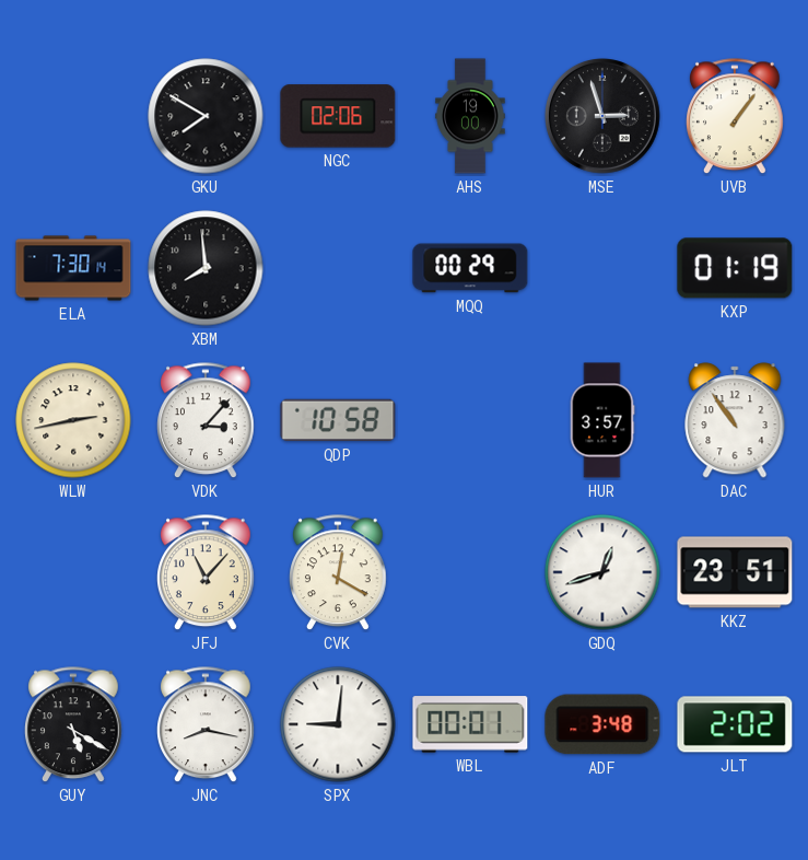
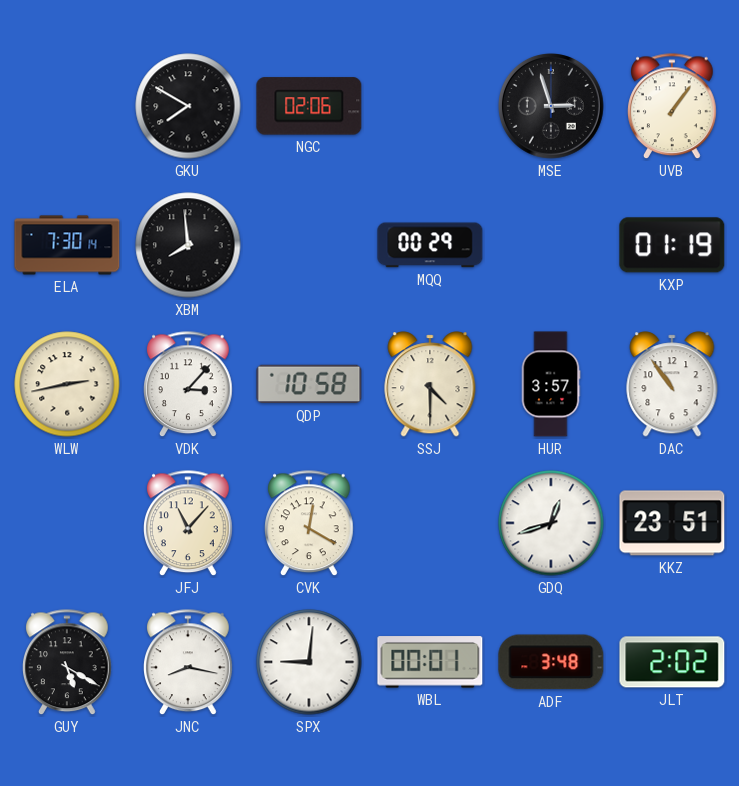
AHS: 19:00 -> none (470, 116)
SSJ: none -> 4:30 (430, 384)
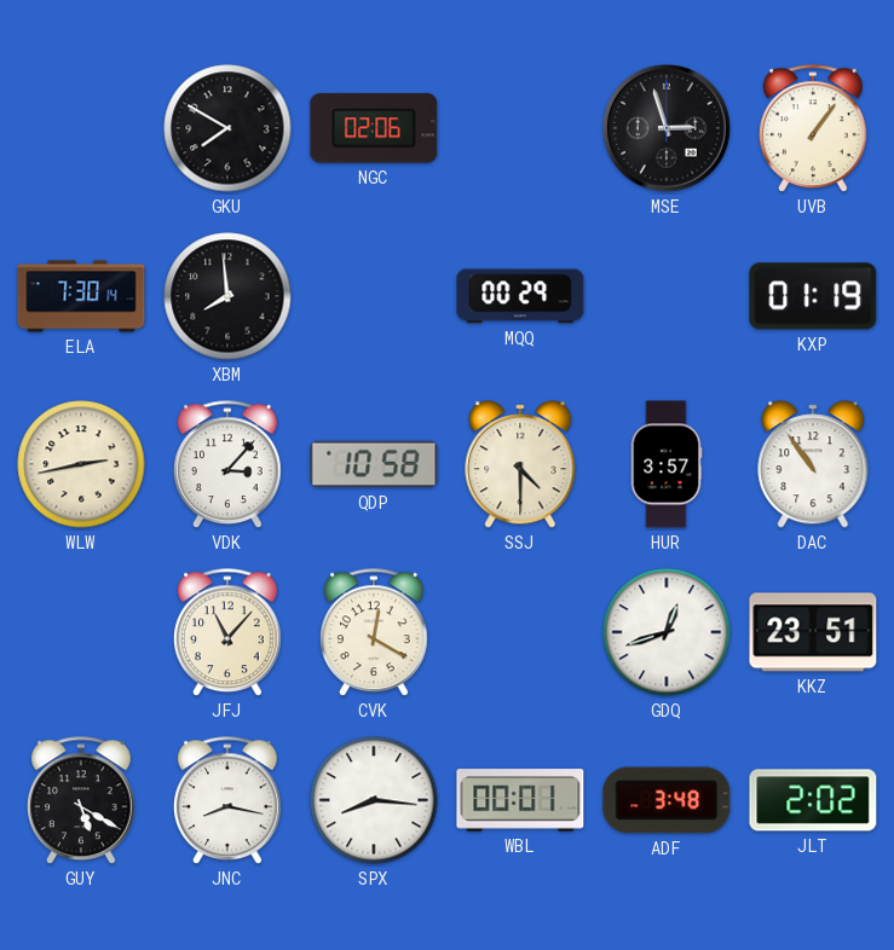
SPX: 9:01 -> 8:16 (374, 800)
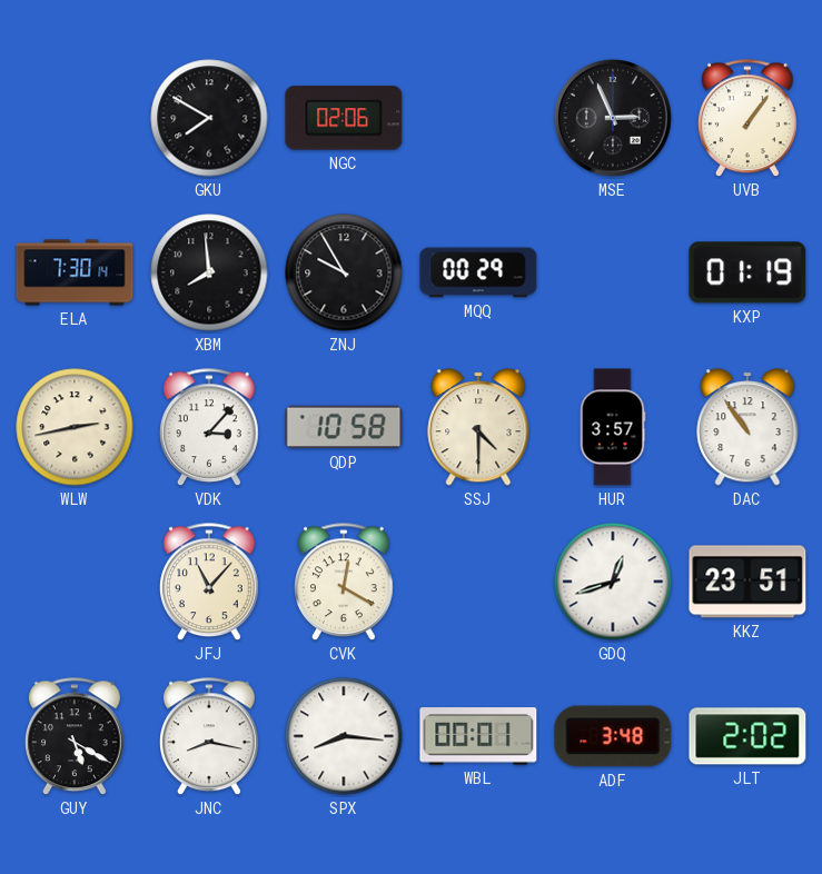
MSE: 2:57 -> 2:56 (614, 119)
ZNJ: none -> 9:55 (344, 272)
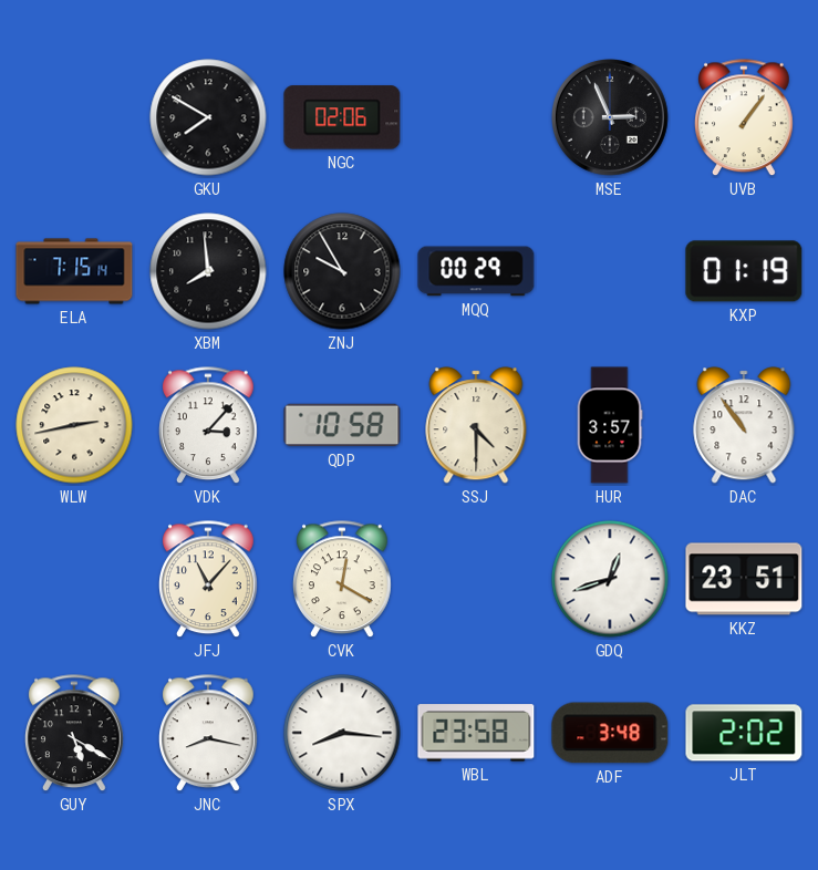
ELA: 7:30 -> 7:15 (74, 271)
WBL: 00:01 -> 23:58 (476, 733)
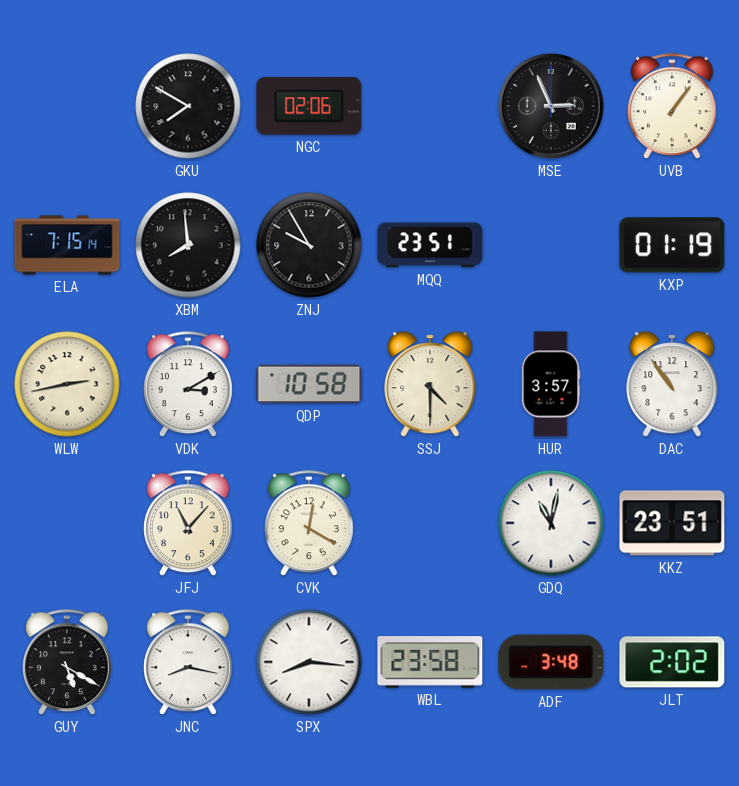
MQQ: 00:29 -> 23:51 (430, 245)
VDK: 3:07 -> 3:10 (189, 385)
GDQ: 12:42 -> 11:02 (551, 523)
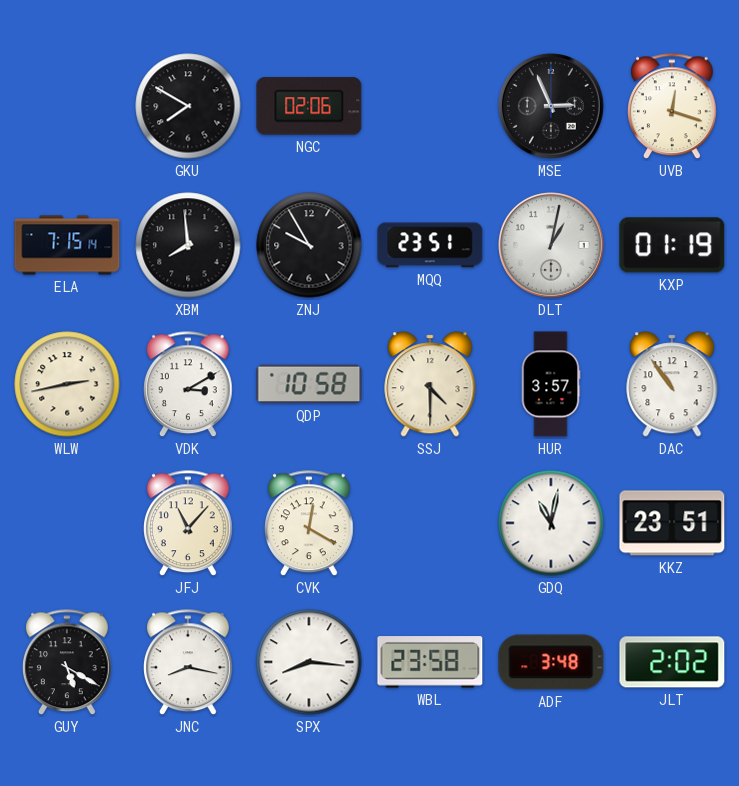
UVB: 1:06 -> 12:18 (673, 107)
DLT: none -> 1:02 (552, 246)
